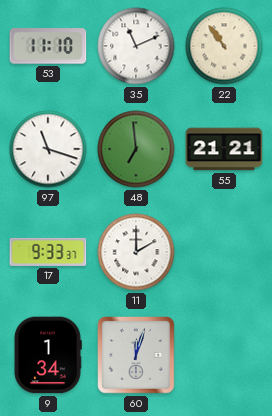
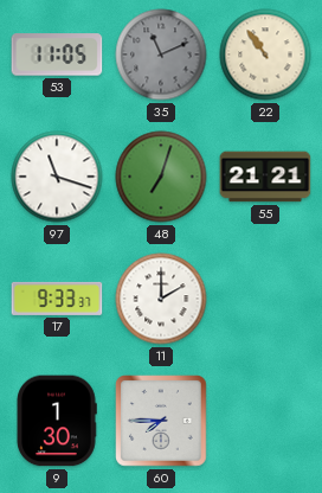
53: 11:10 -> 11:05 (57, 55)
35 dial: white -> grey (161, 55)
48: 6:59 -> 7:03 (161, 177)
9: 1:34 -> 1:30 (57, 421)
60: 12:03 -> 7:45 (161, 421)
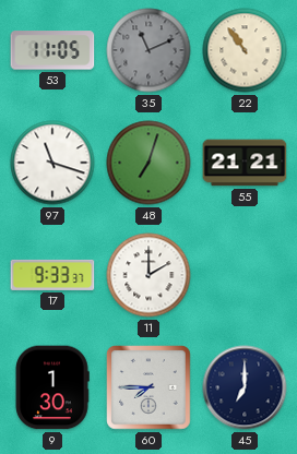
45: none -> 7:00 (245, 387)
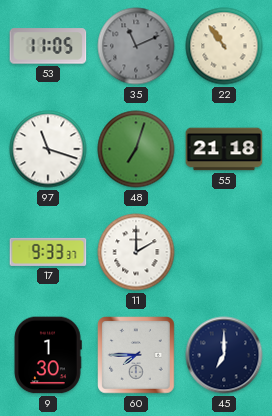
55: 21:21 -> 21:18 (224, 149)
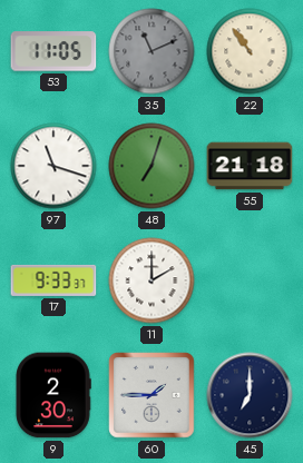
9: 1:30 -> 2:30 (53, 395)
60: 7:45 -> 1:45 (151, 395)
